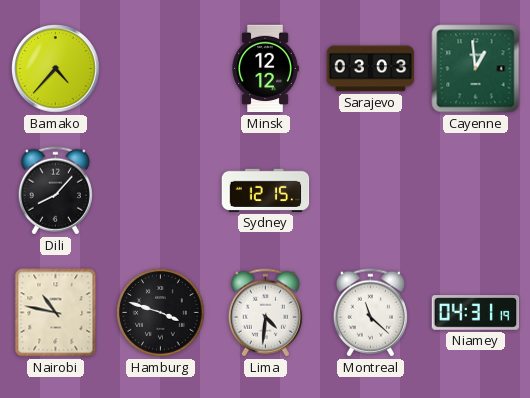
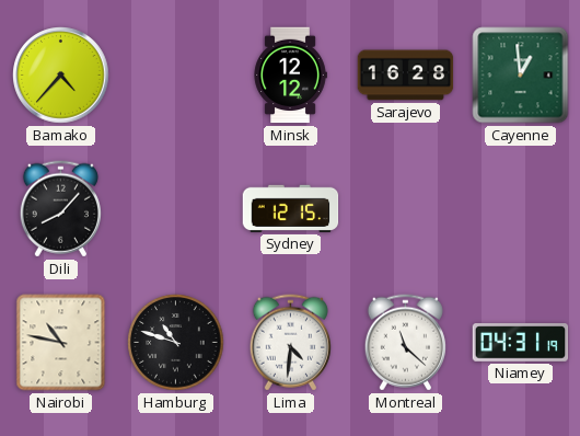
Sarajevo: 03:03 -> 16:28 (406, 76)
Hamburg: 3:48 -> 10:48 (176, 343)
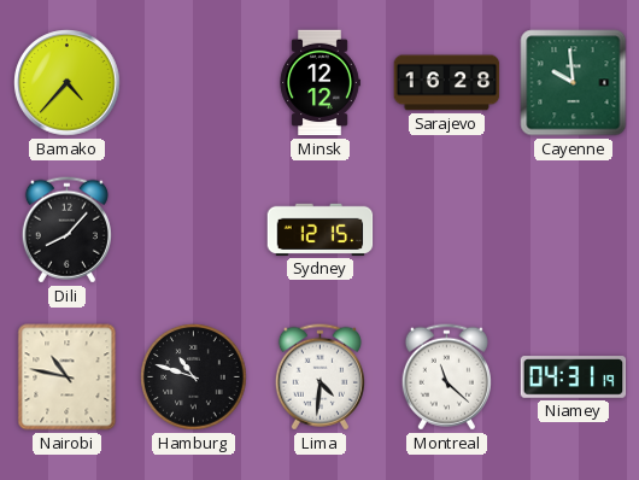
Cayenne: 12:59 -> 9:59 (574, 83)
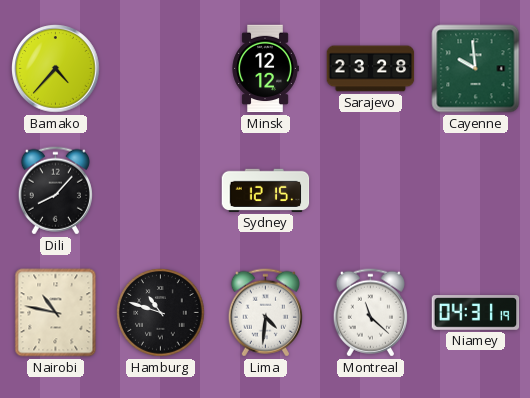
Sarajevo: 16:28 -> 23:28 (371, 69)
